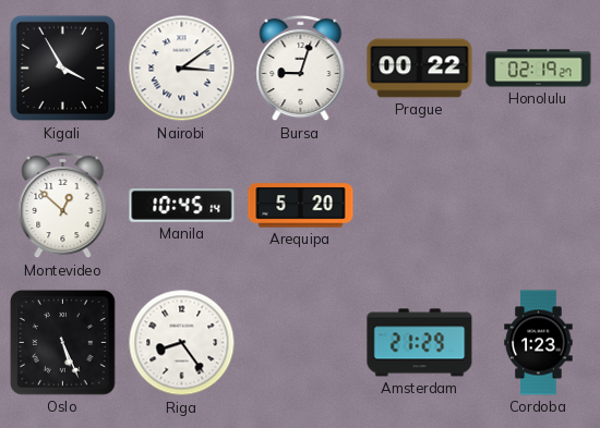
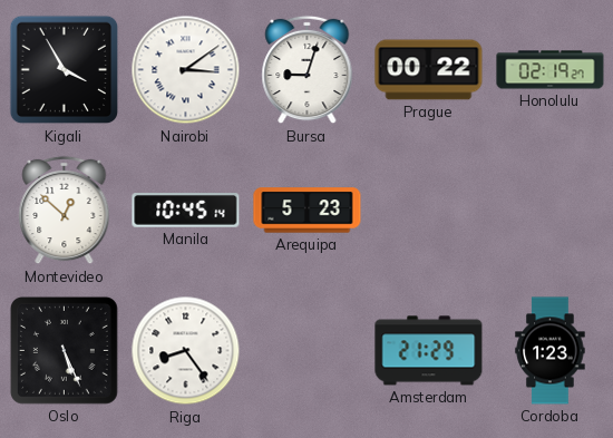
Arequipa: 5:20 -> 5:23 (308, 211)
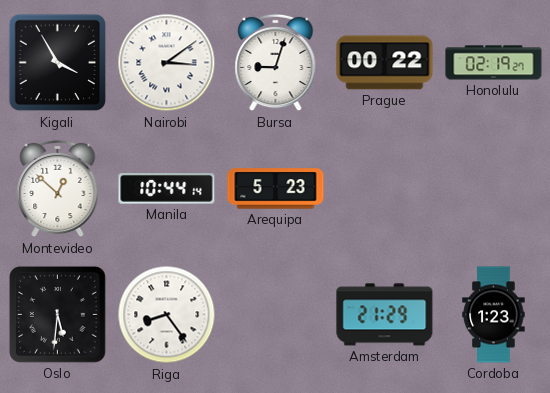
Manila: 10:45 -> 10:44 (167, 189)
Oslo: 5:26 -> 5:31 (57, 314)
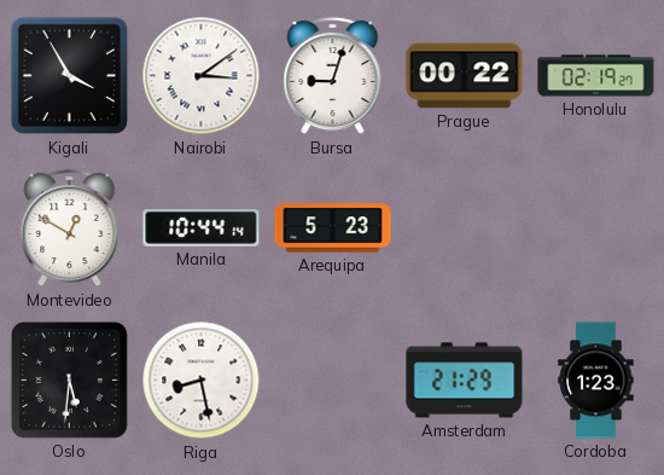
Montevideo: 12:52 -> 12:50 (70, 228)
Riga: 8:24 -> 8:28 (202, 381)
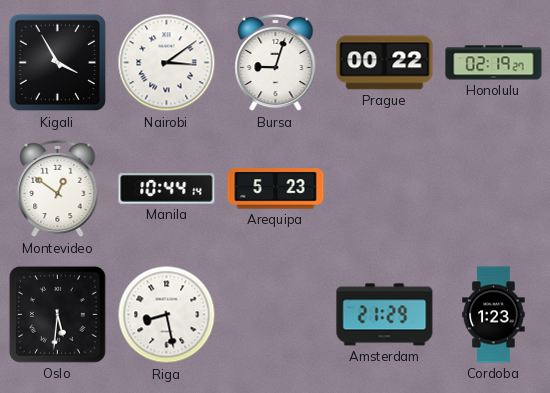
Montevideo: 12:50 -> 12:51 (58, 189)
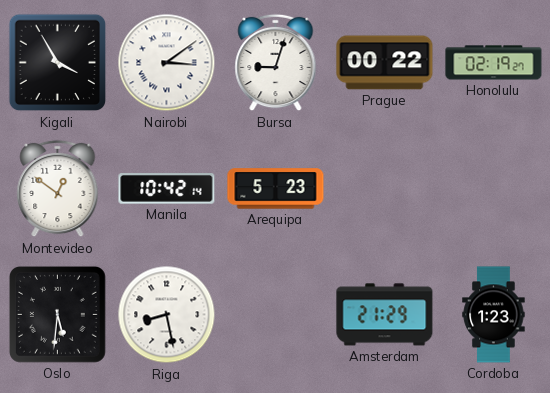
Manila: 10:44 -> 10:42 (167, 189)
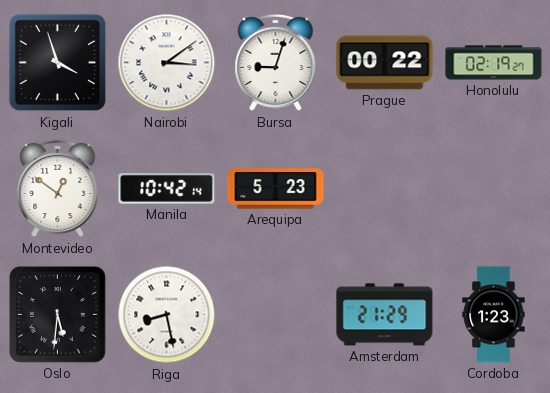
Kigali: 3:55 -> 3:57 (58, 63)
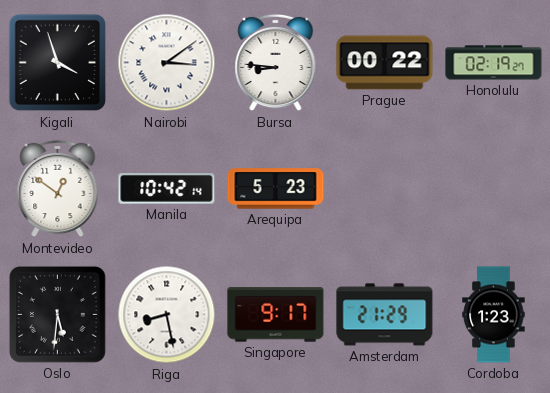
Bursa: 9:03 -> 8:46 (276, 63)
Singapore: none -> 9:17 (276, 315)
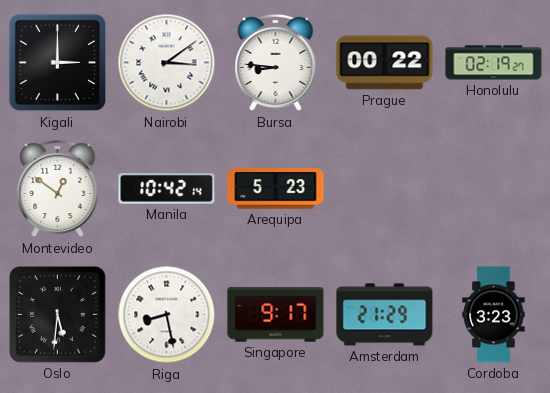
Kigali: 3:57 -> 3:00 (58, 63)
Cordoba: 1:23 -> 3:23 (494, 315)
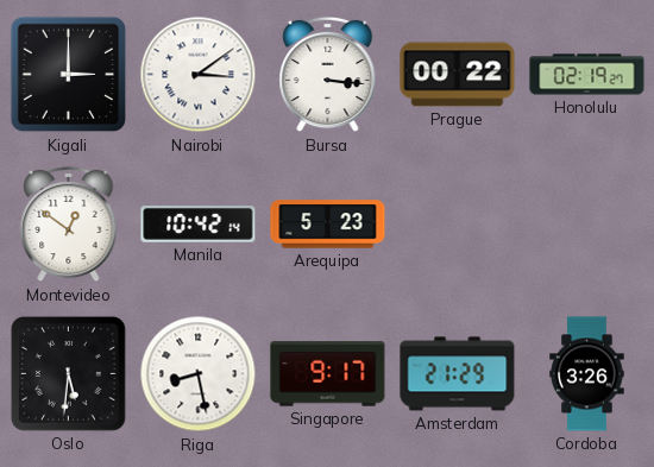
Bursa: 8:46 -> 3:16 (328, 75)
Cordoba: 3:23 -> 3:26 (587, 374)
